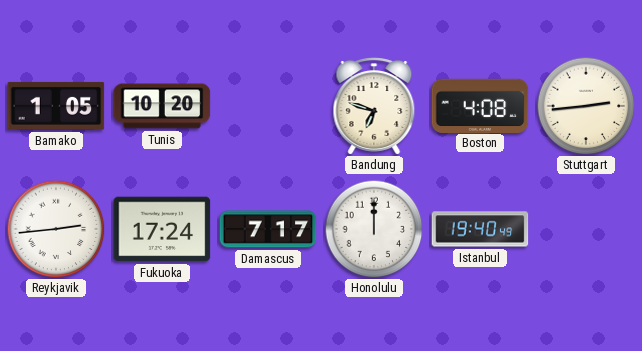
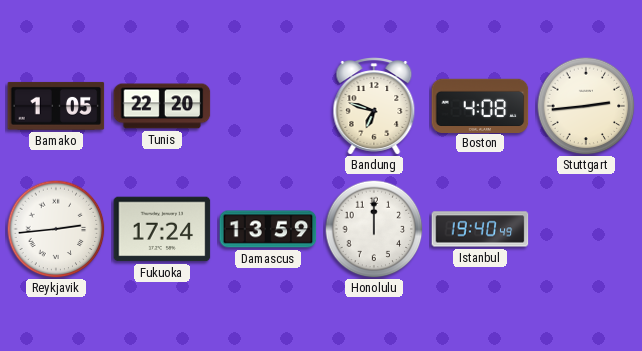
Tunis: 10:20 -> 22:20 (162, 106)
Damascus: 7:17 -> 13:59 (268, 229)
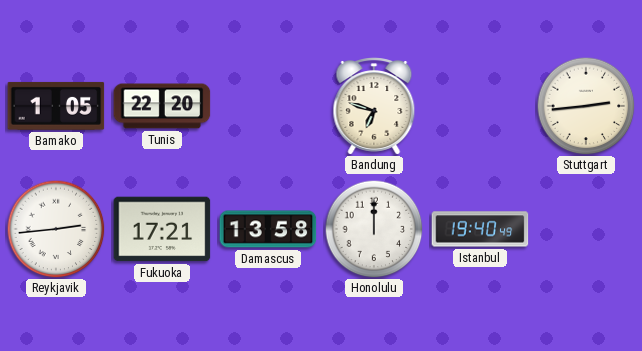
Boston: 4:08 -> none (480, 105)
Fukuoka: 17:24 -> 17:21 (162, 229)
Damascus: 13:59 -> 13:58 (268, 229)
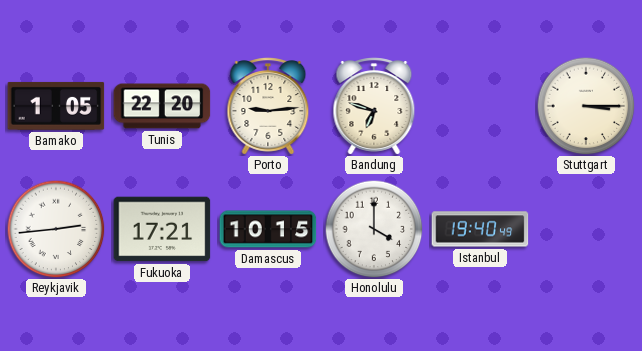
Porto: none -> 9:14 (268, 106)
Stuttgart: 2:44 -> 3:15 (586, 106)
Damascus: 13:58 -> 10:15 (268, 229)
Honolulu: 12:00 -> 4:00 (374, 229)
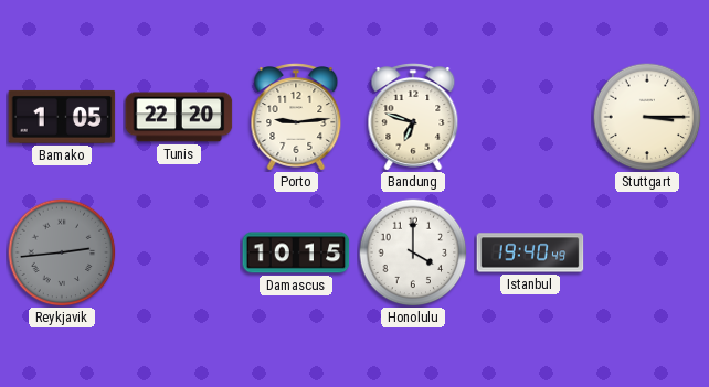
Reykjavik dial: white -> grey (62, 252)
Fukuoka: 17:21 -> none (162, 229)
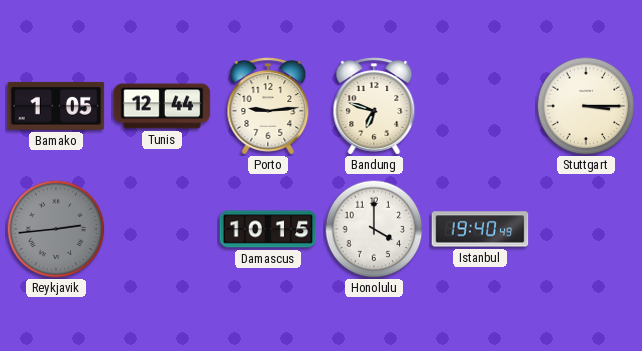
Tunis: 22:20 -> 12:44 (162, 106)
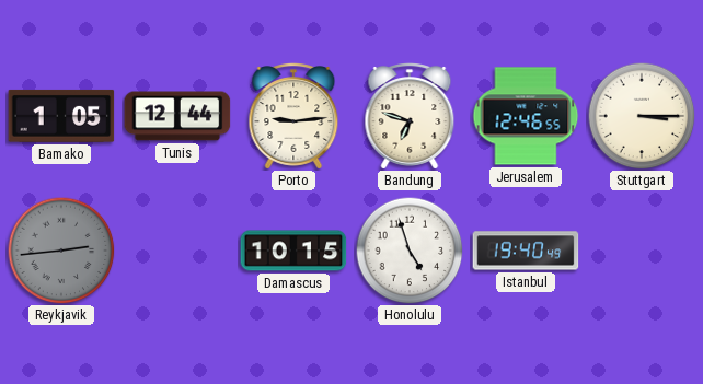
Jerusalem: none -> 12:46 (526, 116)
Honolulu: 4:00 -> 4:57 (410, 251)
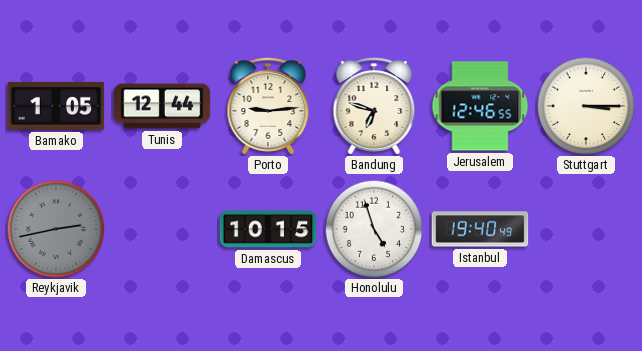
Reykjavik: 2:44 -> 2:43 (56, 229)
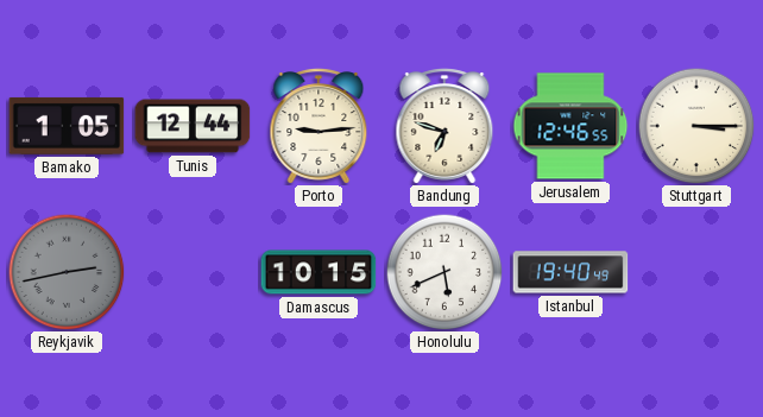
Honolulu: 4:57 -> 5:41 (444, 272)
